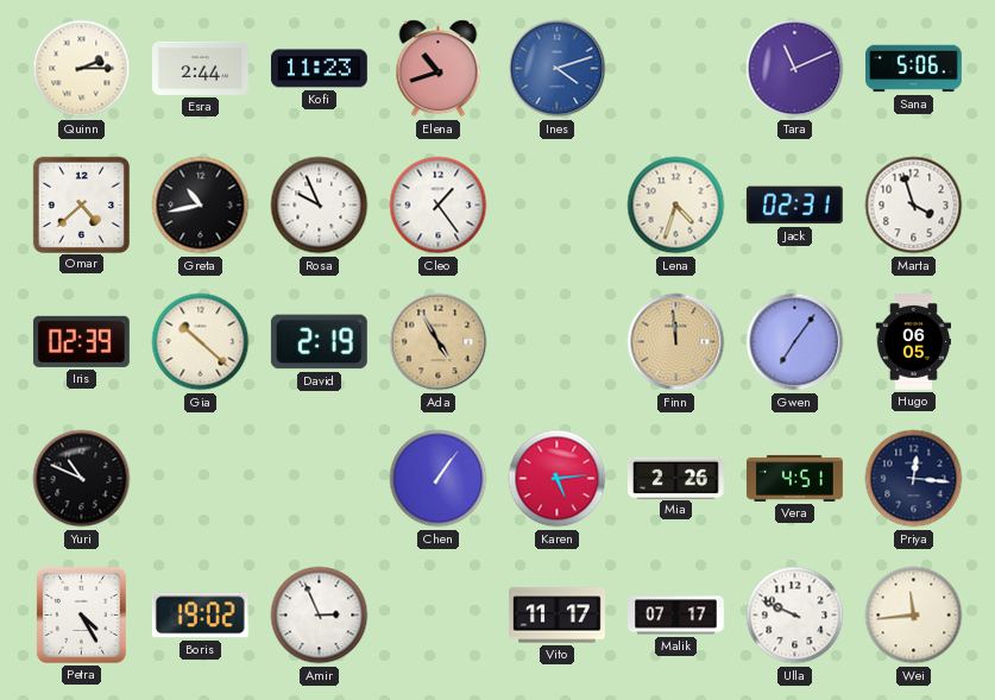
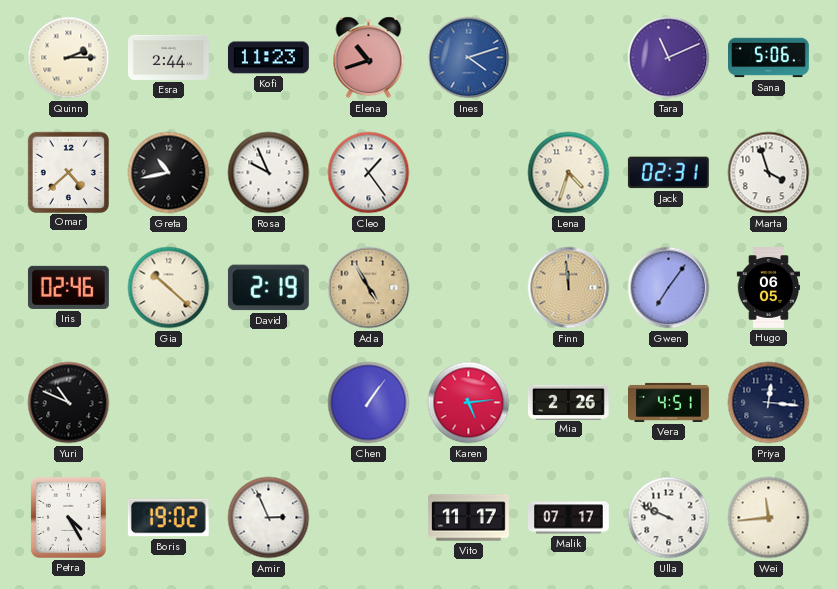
Iris: 02:39 -> 02:46 (68, 287)
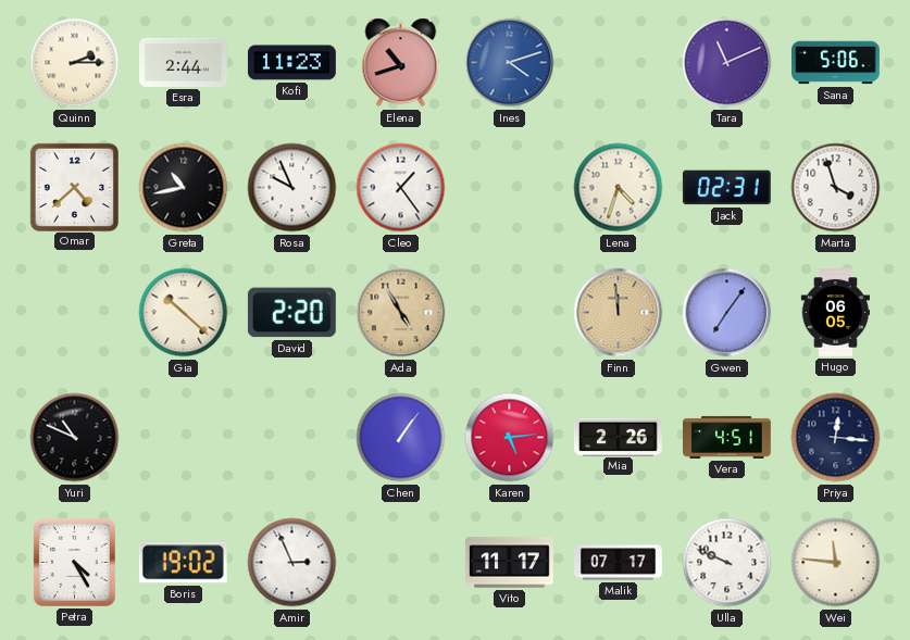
Iris: 02:46 -> none (68, 287)
David: 2:19 -> 2:20 (291, 313)
Wei: 11:44 -> 11:46 (836, 563)
